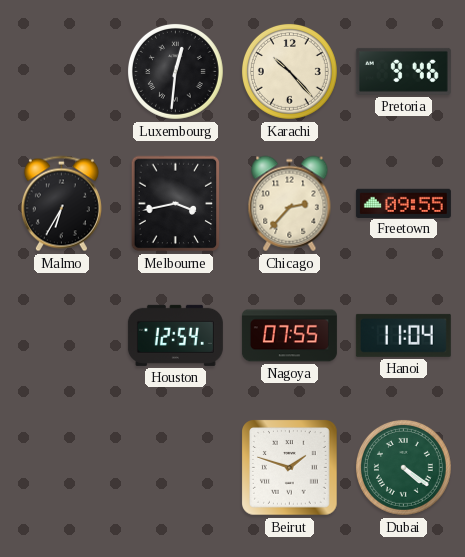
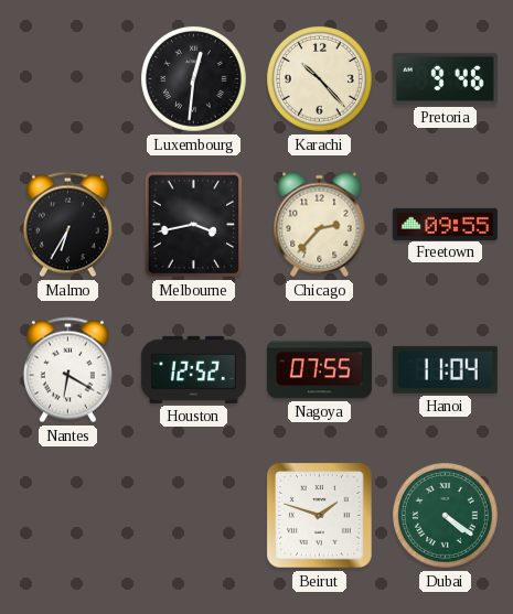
Nantes: none -> 6:20 (67, 370)
Houston: 12:54 -> 12:52 (193, 369)
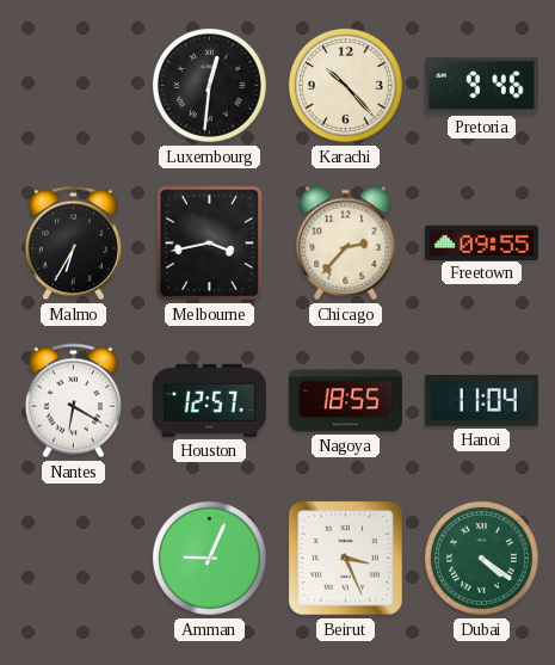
Houston: 12:52 -> 12:57 (209, 400)
Nagoya: 07:55 -> 18:55 (345, 401)
Amman: none -> 9:04 (209, 558)
Beirut: 1:48 -> 3:26 (346, 559)
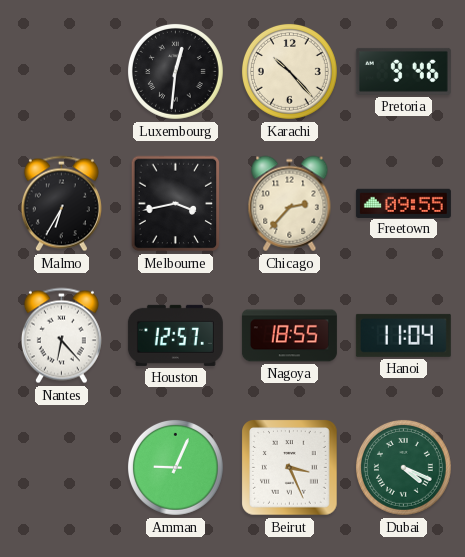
Nantes: 6:20 -> 6:23 (61, 336)
Dubai: 4:21 -> 4:19 (403, 467)
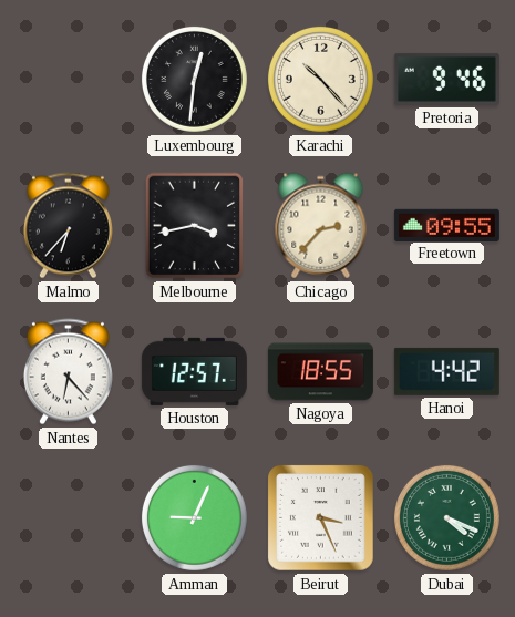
Malmo: 6:35 -> 6:37 (68, 226)
Hanoi: 11:04 -> 4:42 (446, 371)
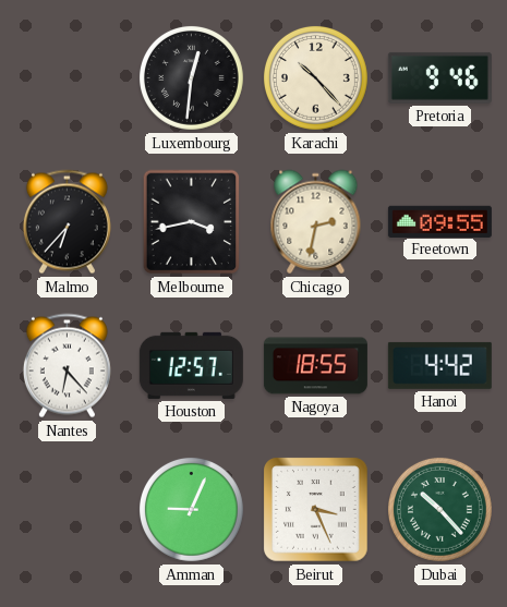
Chicago: 2:37 -> 2:32 (316, 222)
Dubai: 4:19 -> 10:23 (439, 509)
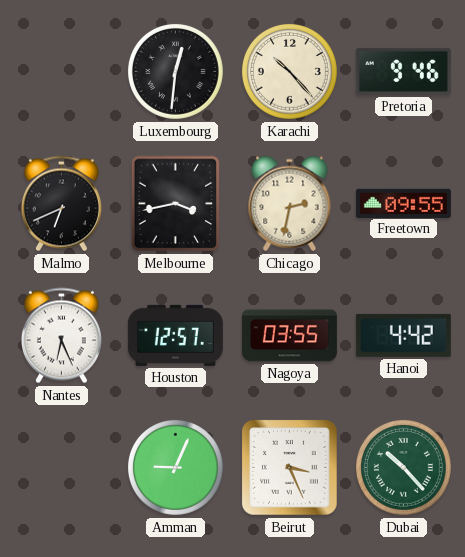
Malmo: 6:37 -> 6:41 (61, 204)
Nantes: 6:23 -> 6:26 (61, 336)
Nagoya: 18:55 -> 03:55 (289, 336)
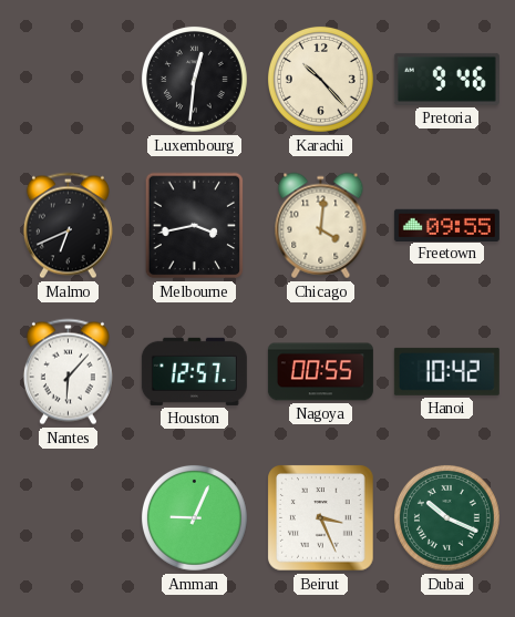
Chicago: 2:32 -> 4:01 (321, 226)
Nantes: 6:26 -> 6:07 (68, 372)
Nagoya: 03:55 -> 00:55 (320, 372)
Hanoi: 4:42 -> 10:42 (446, 371)
Dubai: 10:23 -> 10:19 (446, 517)
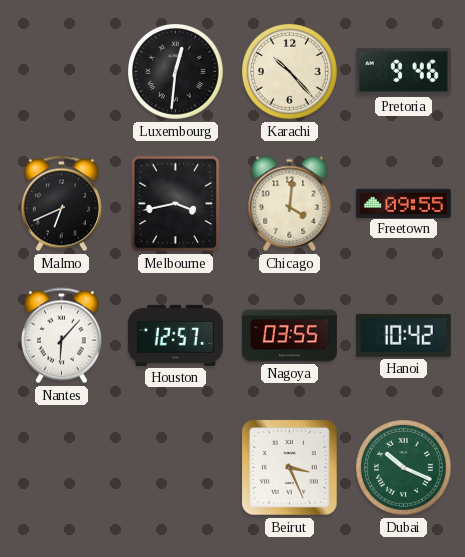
Nagoya: 00:55 -> 03:55 (289, 336)
Amman: 9:04 -> none (194, 517)
